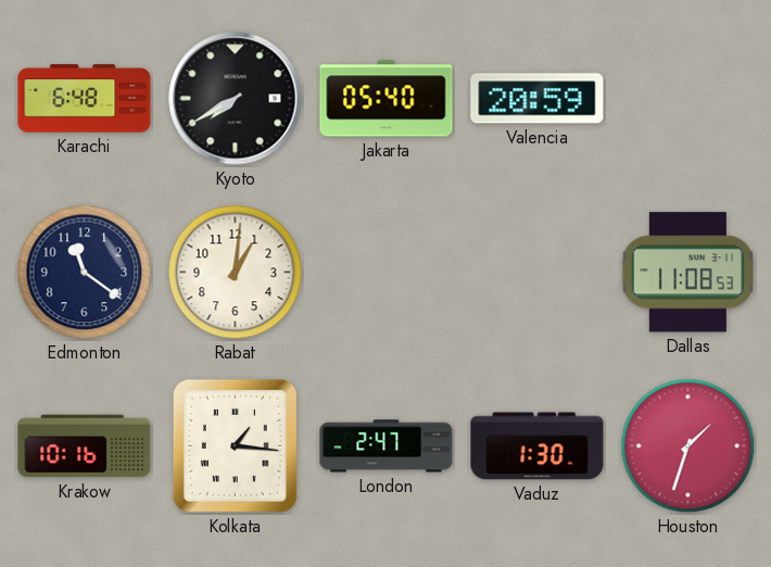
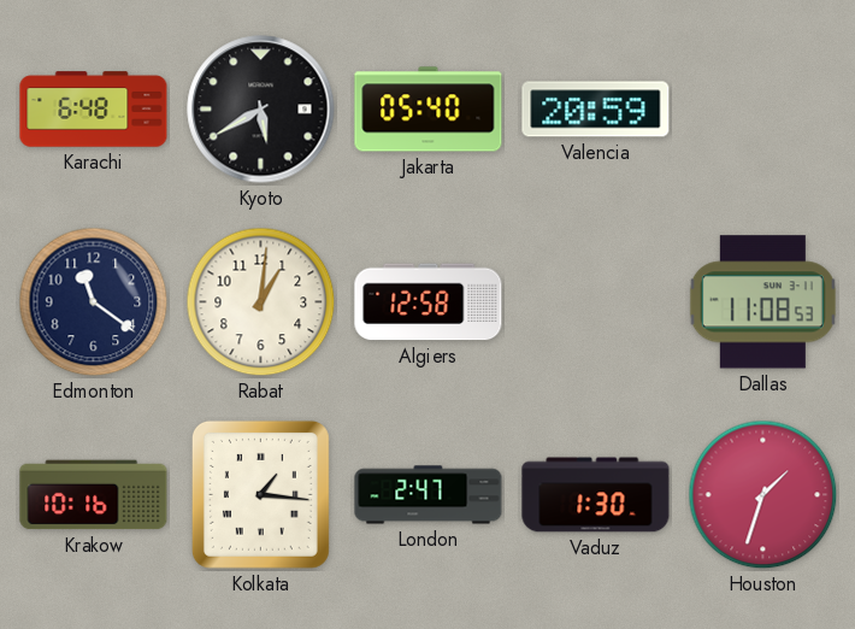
Kyoto: 7:40 -> 5:40 (261, 110)
Algiers: none -> 12:58 (429, 302)
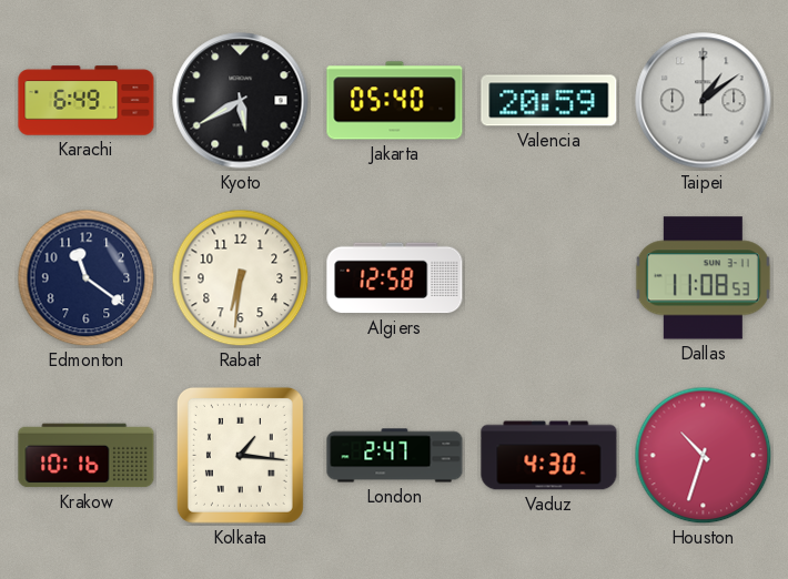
Karachi: 6:48 -> 6:49 (87, 101)
Taipei: none -> 1:09 (704, 101)
Rabat: 1:01 -> 6:31 (241, 278)
Vaduz: 1:30 -> 4:30 (549, 456)
Houston: 1:33 -> 10:33 (704, 456)
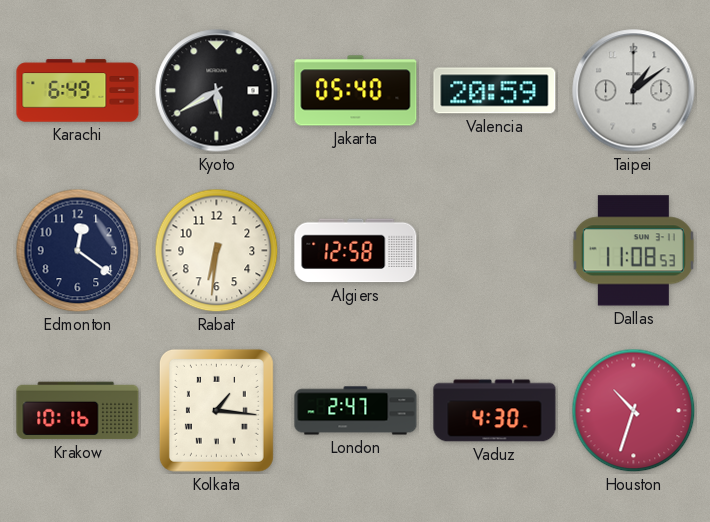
Edmonton: 11:21 -> 12:21 (78, 251)
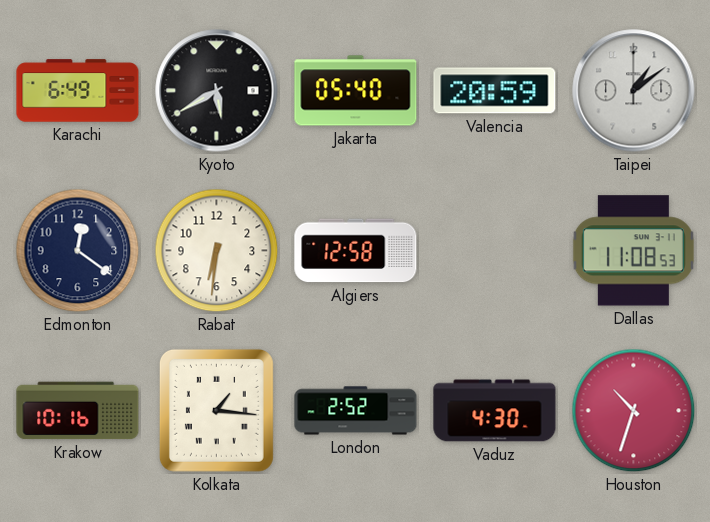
London: 2:47 -> 2:52 (356, 411)
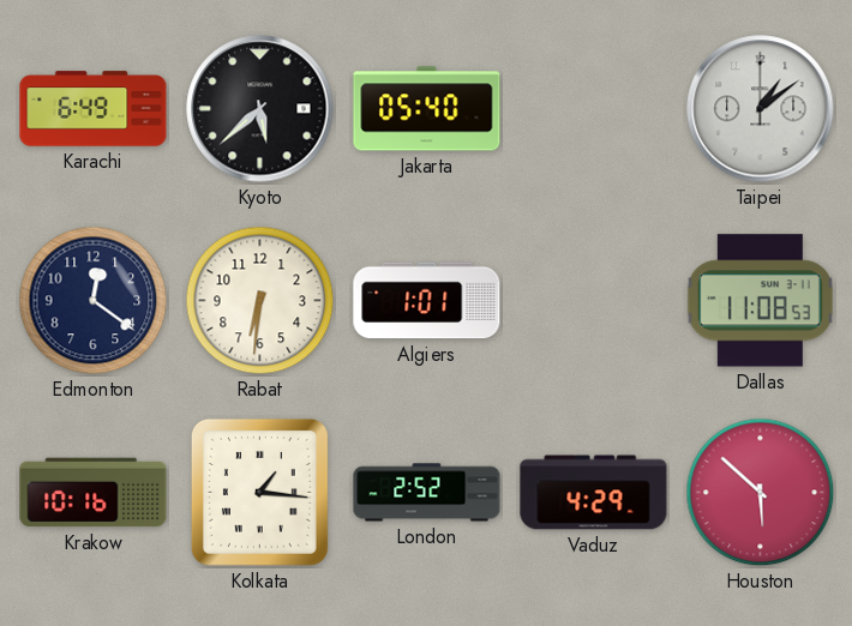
Kyoto: 5:40 -> 5:38 (260, 109)
Valencia: 20:59 -> none (495, 91)
Algiers: 12:58 -> 1:01 (427, 301)
Vaduz: 4:30 -> 4:29 (594, 493)
Houston: 10:33 -> 5:52 (761, 493)
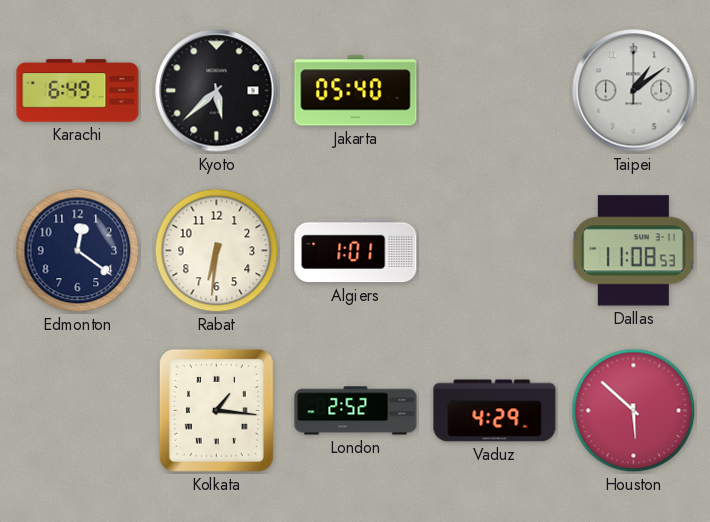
Krakow: 10:16 -> none (94, 493)
